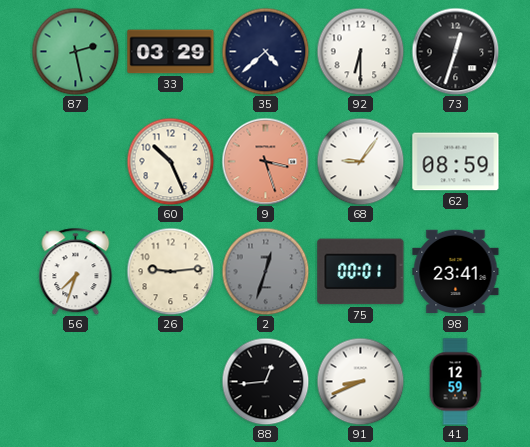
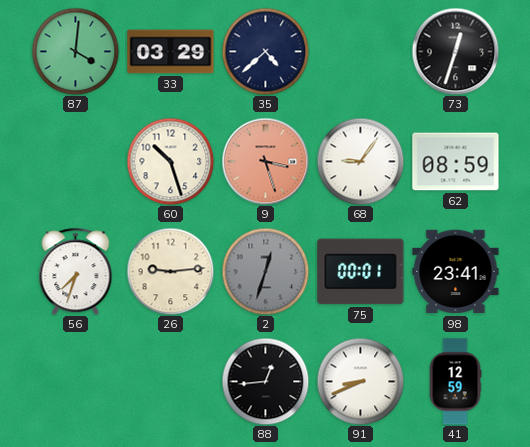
87: 2:28 -> 4:01 (75, 51)
92: 6:30 -> none (360, 51)
60: 10:26 -> 10:27 (170, 161)
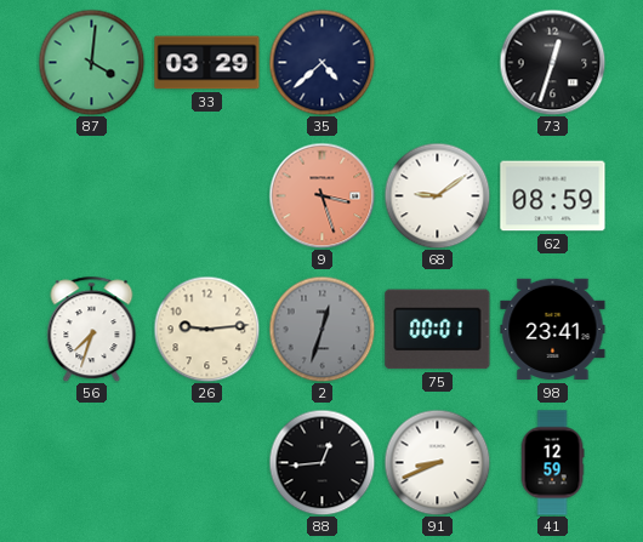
60: 10:27 -> none (170, 161)
68: 9:06 -> 9:09 (437, 195)
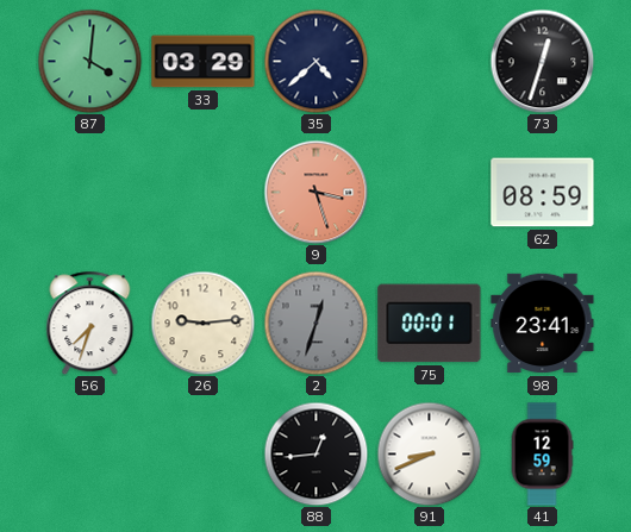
68: 9:09 -> none (437, 195)
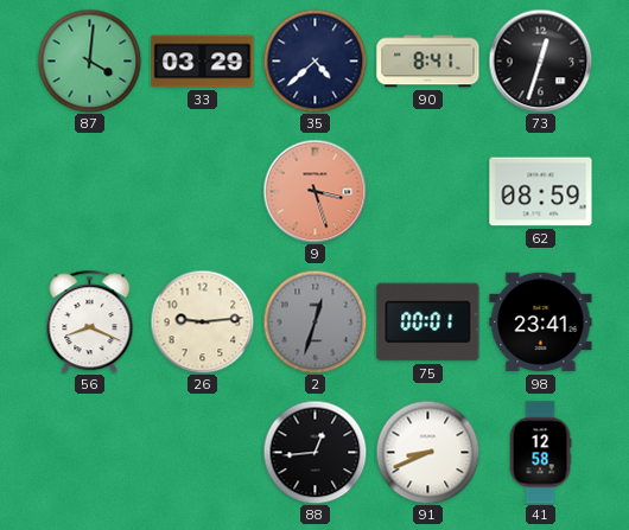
90: none -> 8:41 (428, 62)
56: 7:33 -> 8:19 (90, 321)
41: 12:59 -> 12:58 (540, 453)
